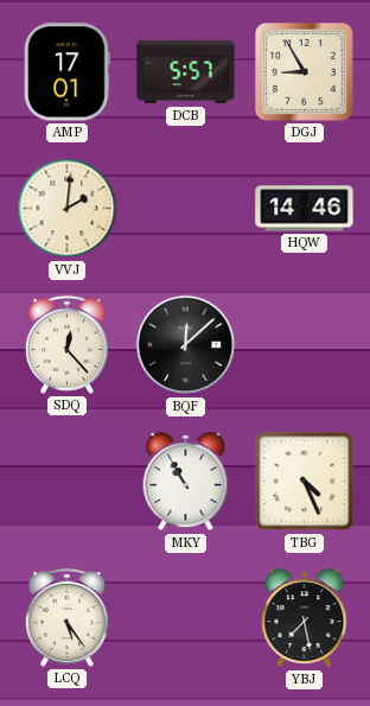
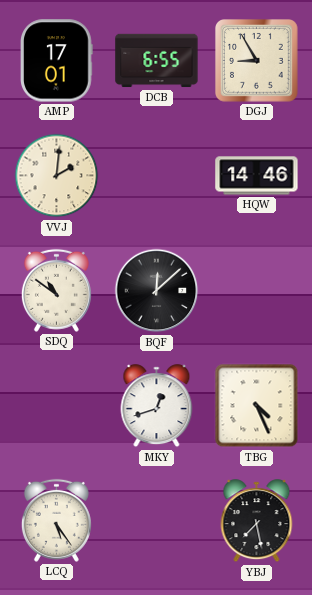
DCB: 5:57 -> 6:55 (157, 61)
SDQ: 12:23 -> 10:51 (56, 290)
MKY: 10:55 -> 12:42 (157, 406)
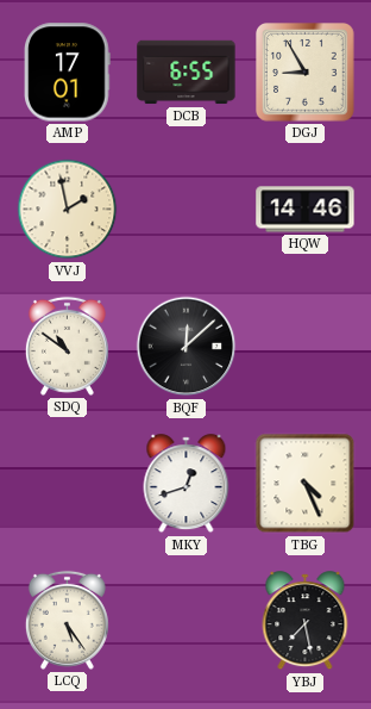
VVJ: 2:01 -> 1:58 (68, 210)
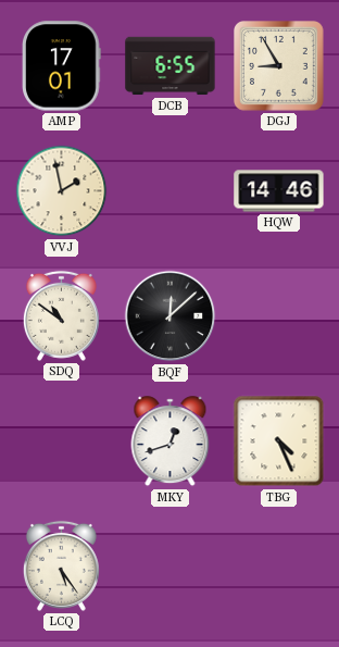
YBJ: 7:28 -> none (306, 621)
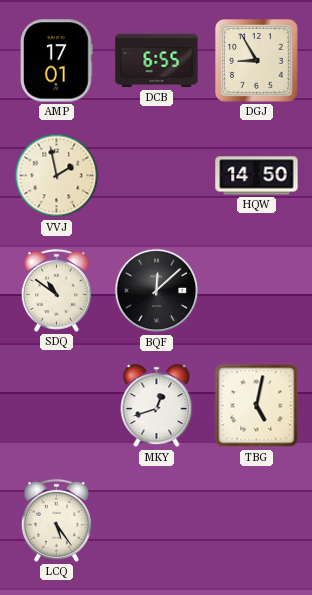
HQW: 14:46 -> 14:50 (257, 176)
TBG: 4:26 -> 5:02 (257, 406)
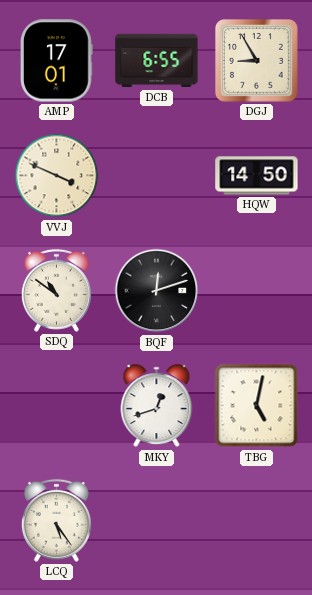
VVJ: 1:58 -> 3:49 (57, 176)
BQF: 12:08 -> 12:12 (157, 291)
